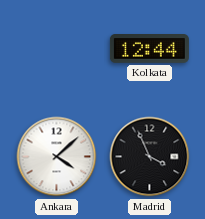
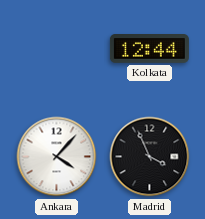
Ankara: 4:08 -> 4:07 (57, 157)
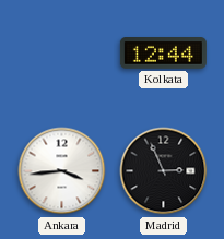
Ankara: 4:07 -> 3:44 (62, 171)
Madrid: 3:56 -> 2:56 (164, 171)
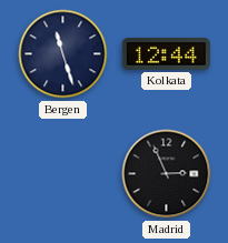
Bergen: none -> 11:27 (63, 54)
Ankara: 3:44 -> none (62, 171)
